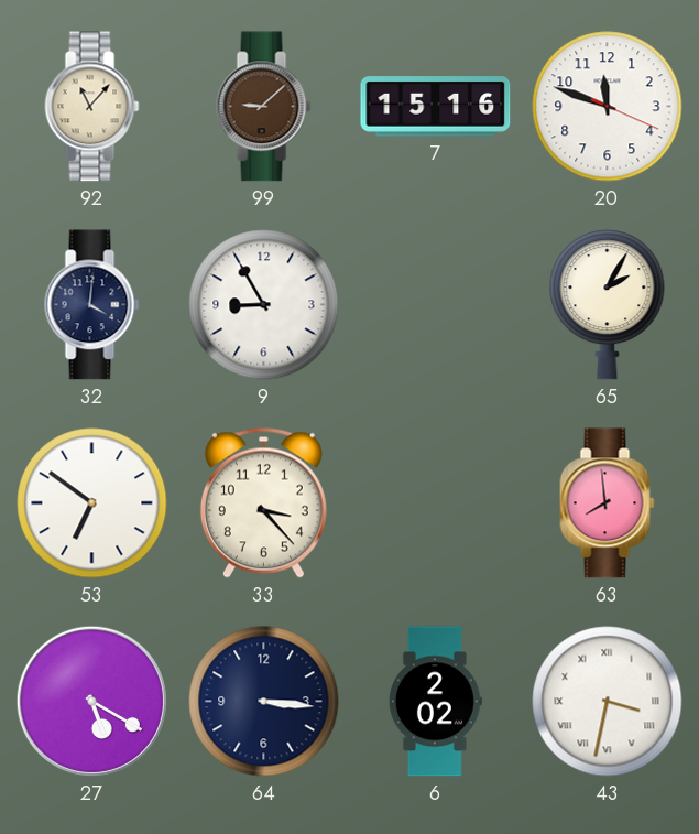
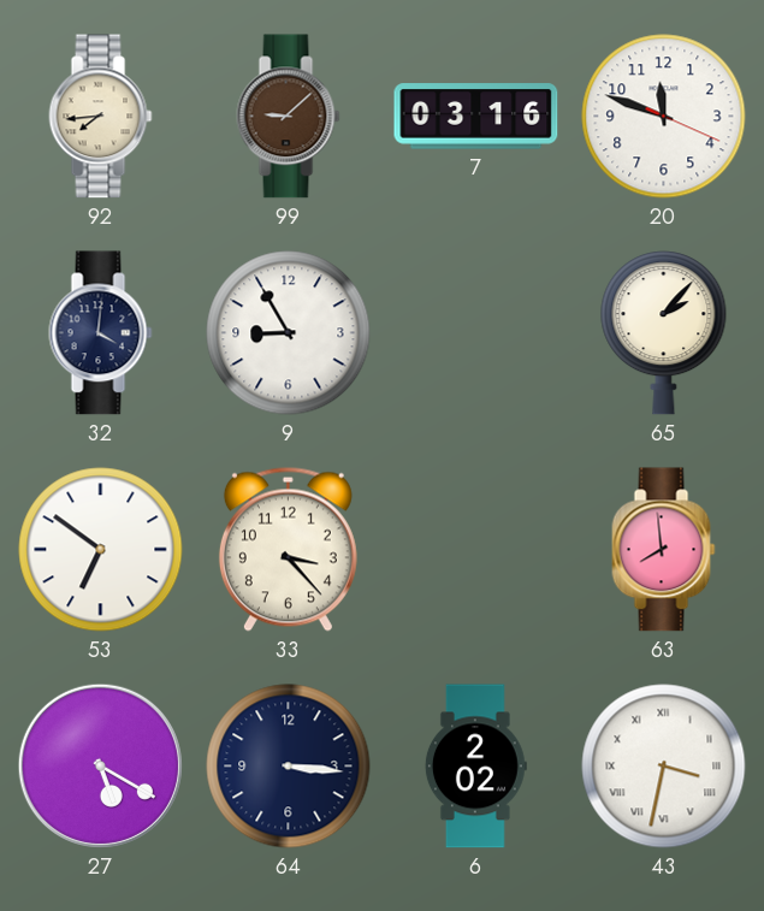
92: 11:07 -> 7:44 (101, 117)
7: 15:16 -> 03:16 (476, 117)
65: 2:05 -> 2:07 (664, 333)
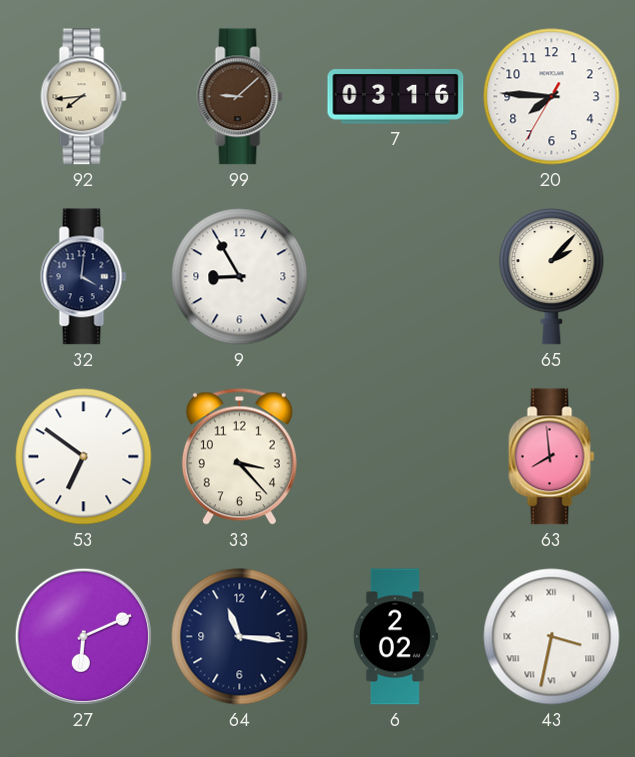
20: 11:48 -> 7:45 (552, 97)
27: 5:20 -> 6:11 (83, 636)
64: 3:16 -> 11:16 (240, 637)
